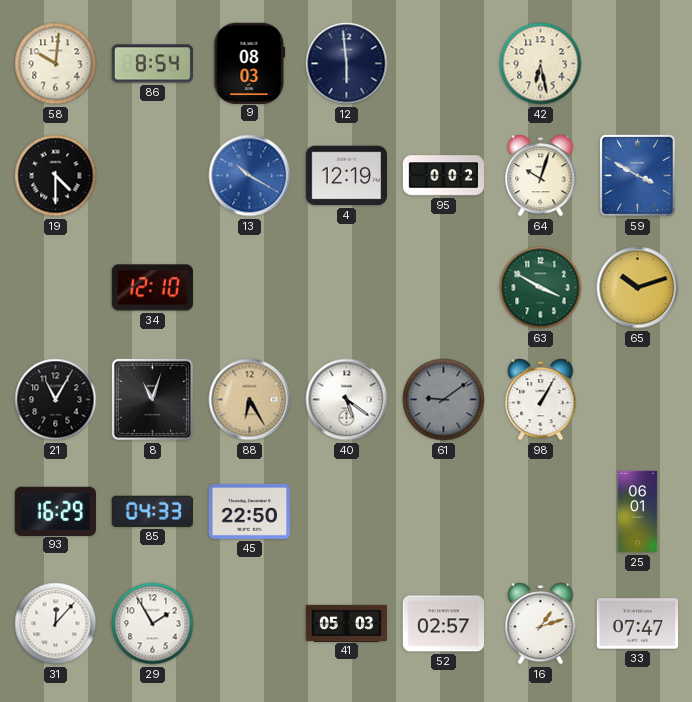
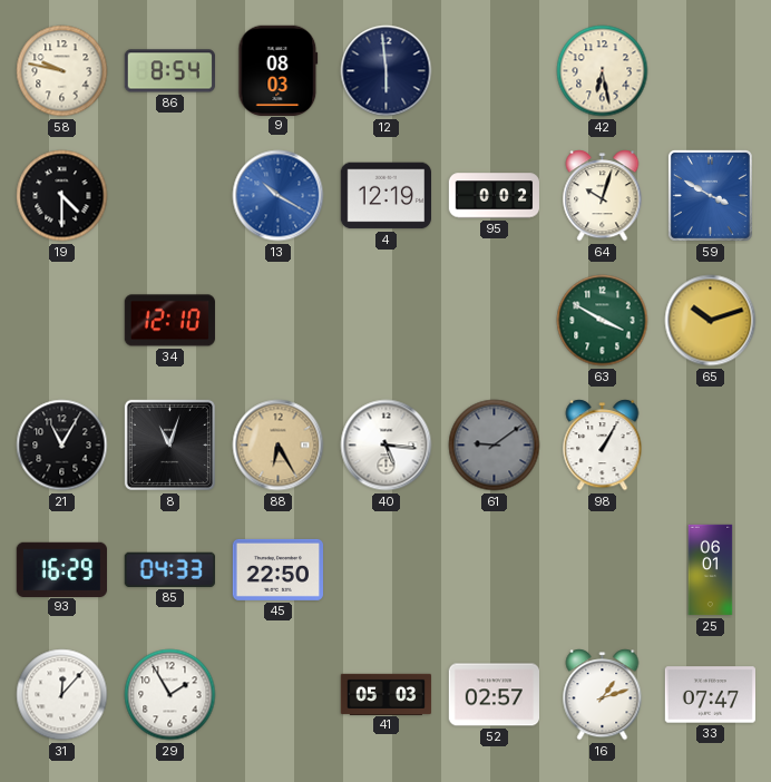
58: 10:01 -> 9:47 (62, 71)
40: 5:21 -> 5:16 (387, 446)
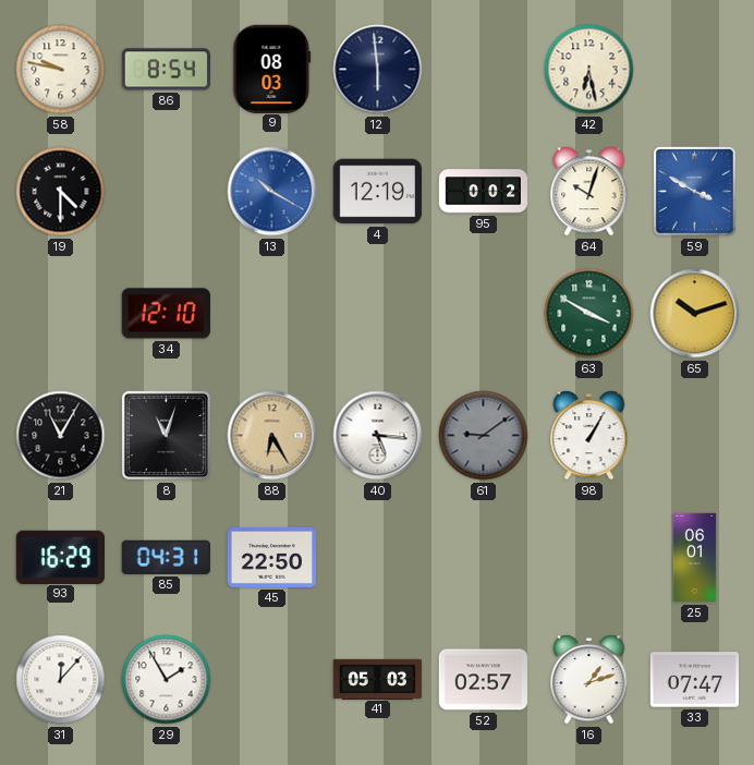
85: 04:33 -> 04:31 (166, 557)
